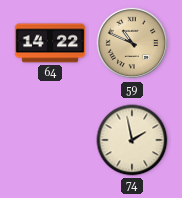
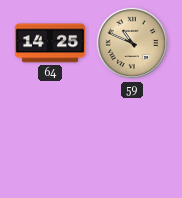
64: 14:22 -> 14:25 (50, 43)
74: 1:58 -> none (132, 140)
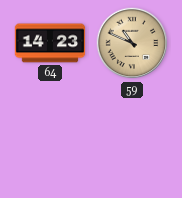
64: 14:25 -> 14:23 (50, 43)
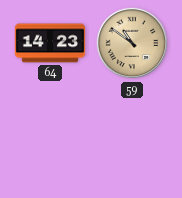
59: 10:49 -> 10:51 (132, 43)
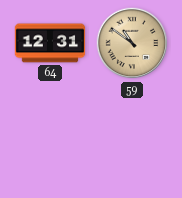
64: 14:23 -> 12:31 (50, 43)
